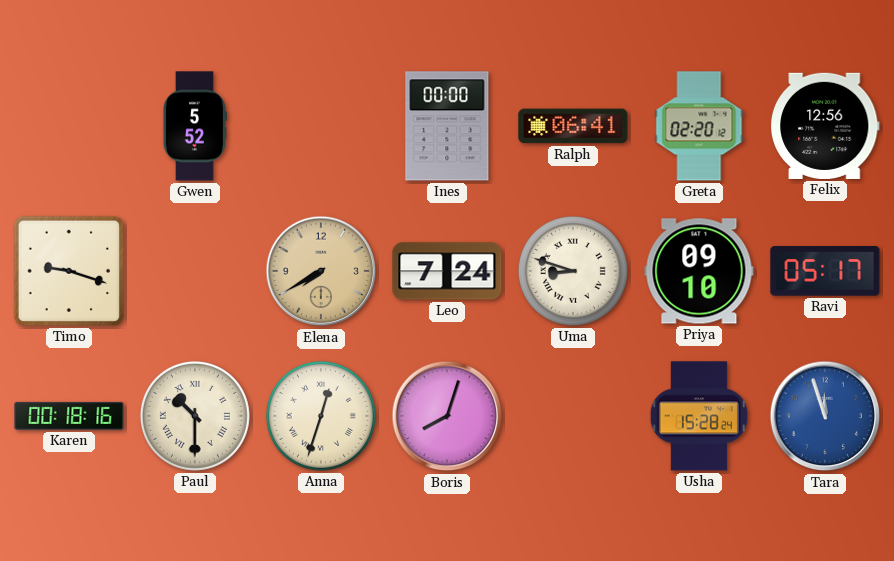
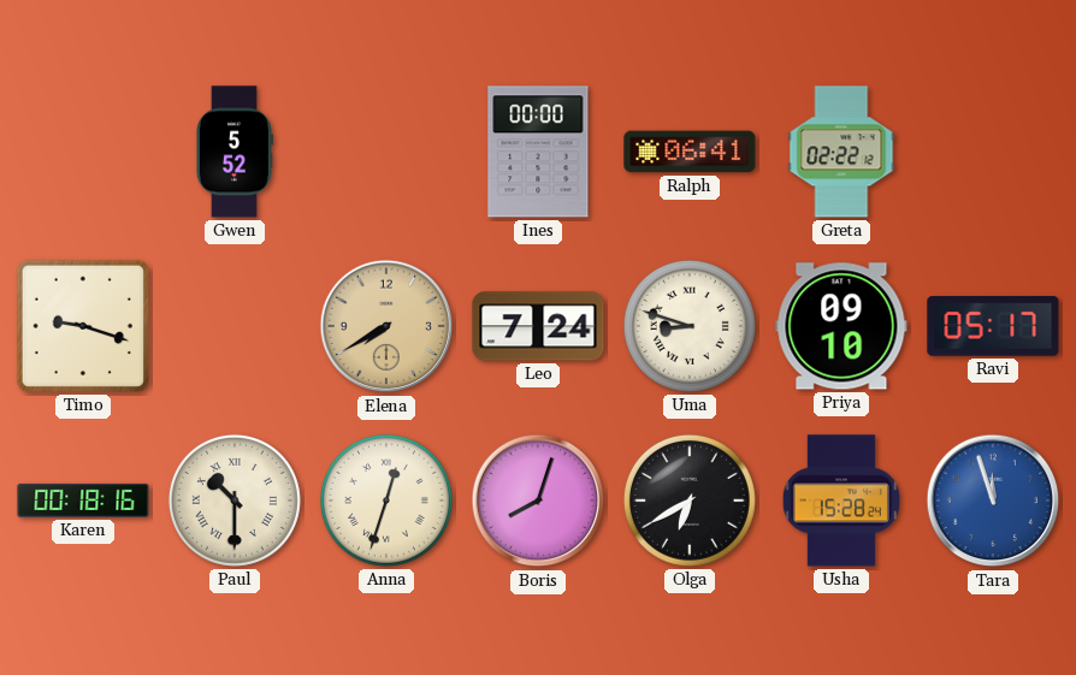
Greta: 02:20 -> 02:22 (841, 152)
Felix: 12:56 -> none (825, 126)
Olga: none -> 6:40 (690, 501)
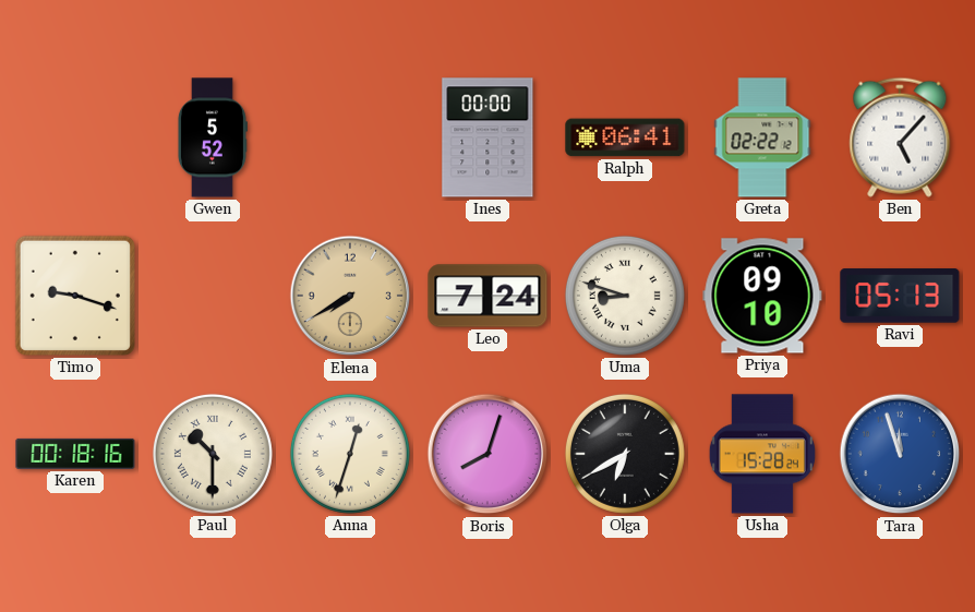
Ben: none -> 5:07 (900, 137)
Ravi: 05:17 -> 05:13 (900, 296)
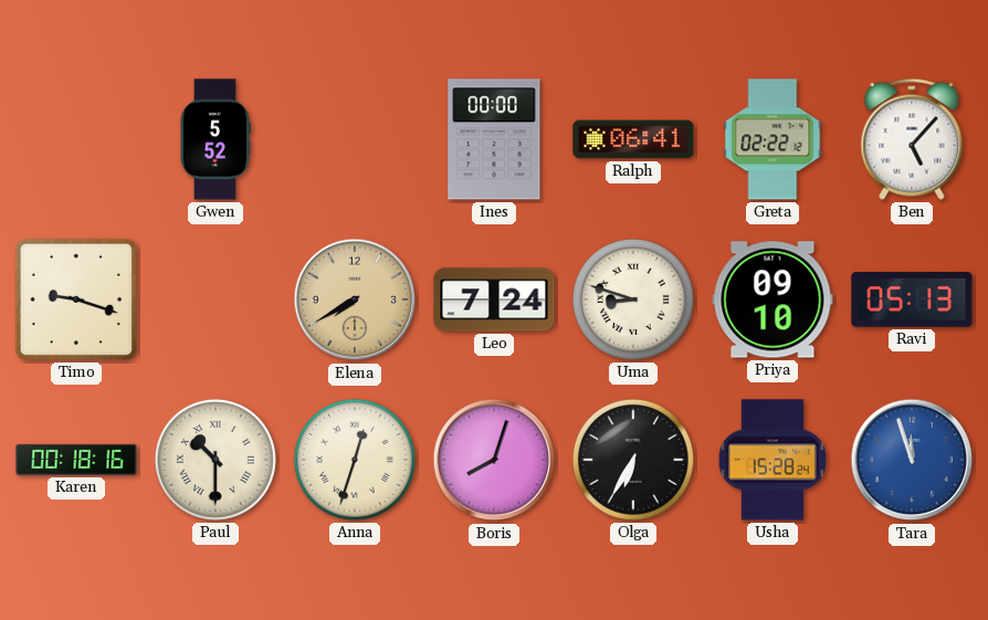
Olga: 6:40 -> 6:35 (633, 460)
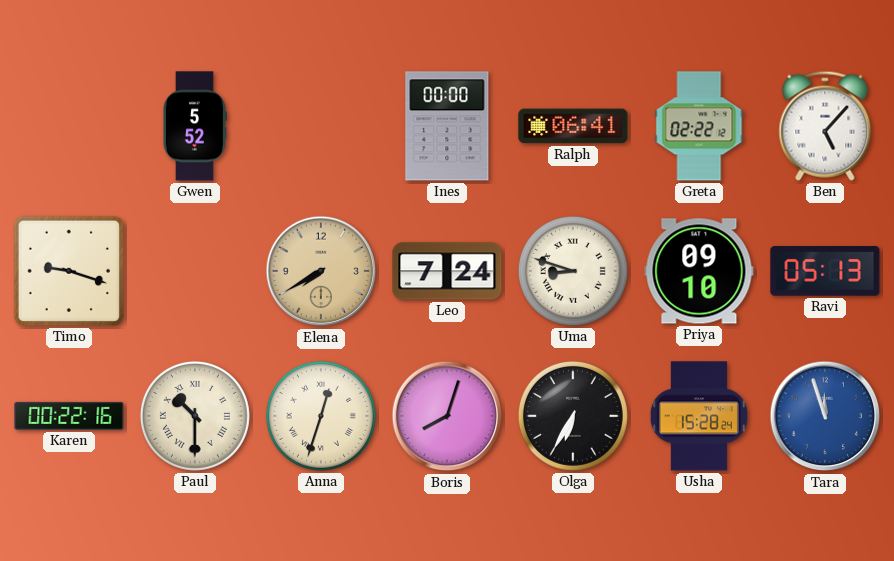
Karen: 00:18 -> 00:22 (69, 416)
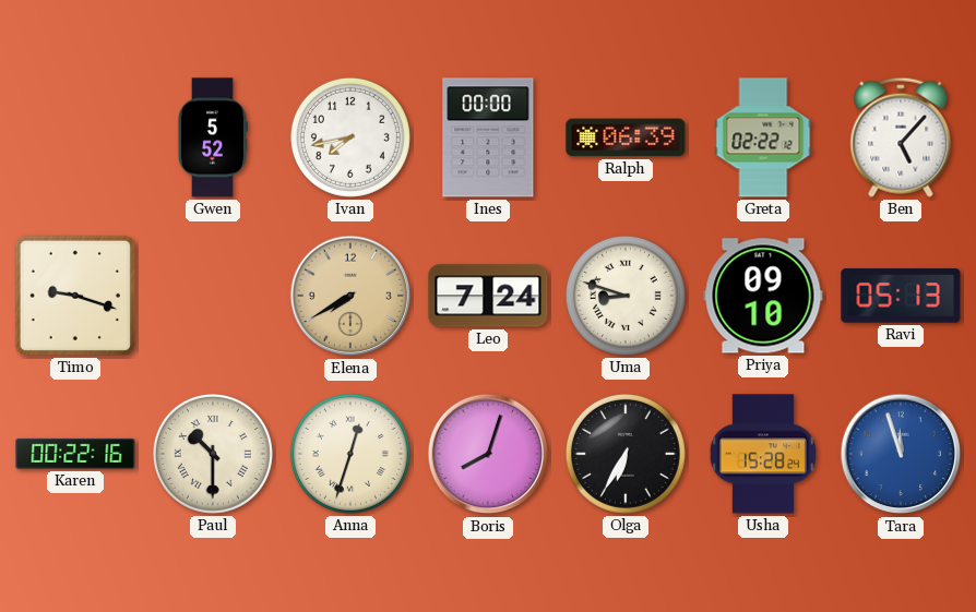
Ivan: none -> 7:43 (350, 137)
Ralph: 06:41 -> 06:39 (626, 137)
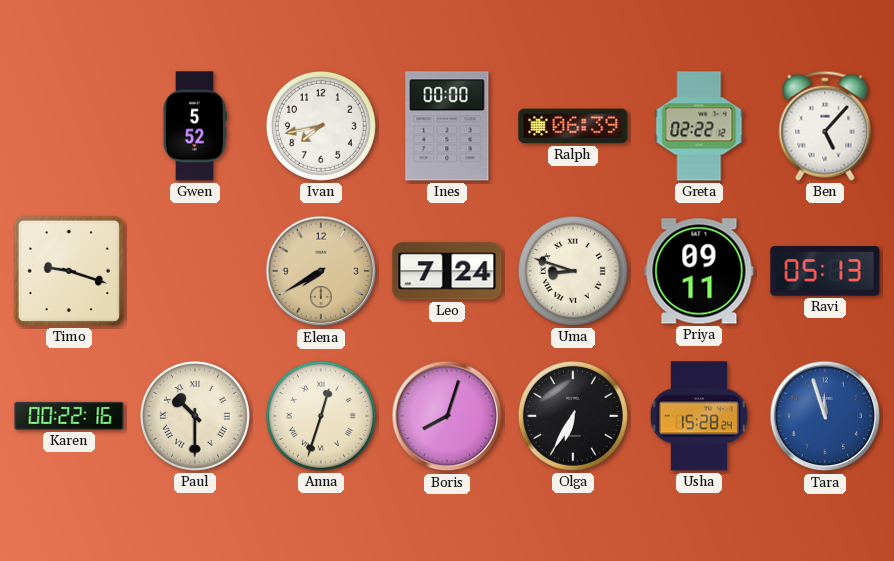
Priya: 09:10 -> 09:11 (699, 271)
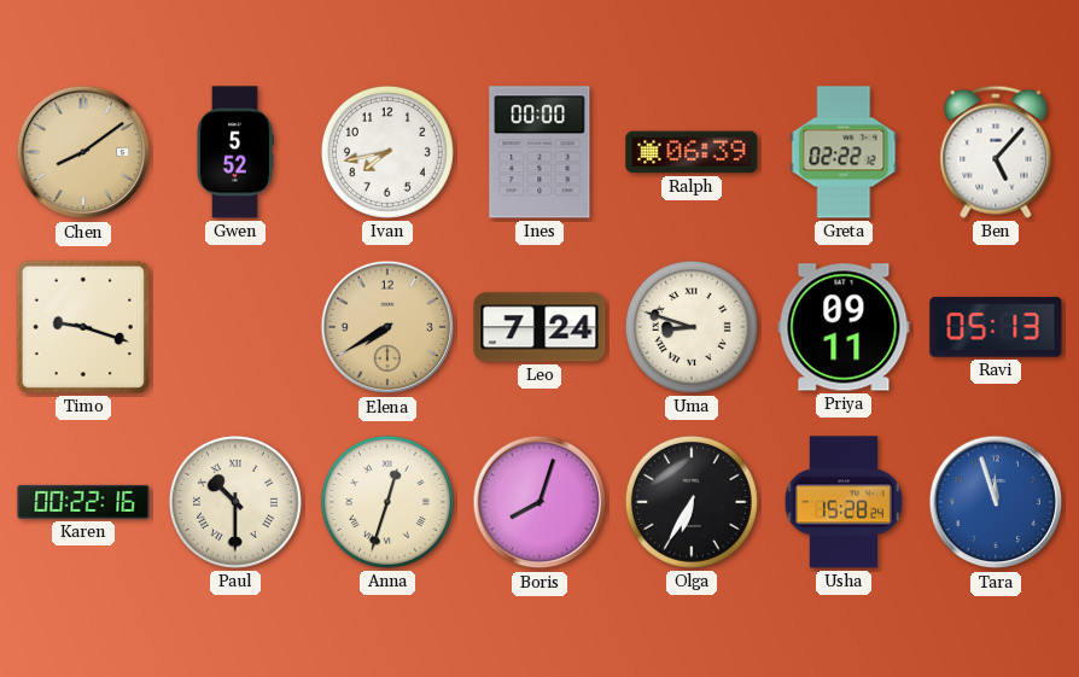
Chen: none -> 8:09 (83, 152)
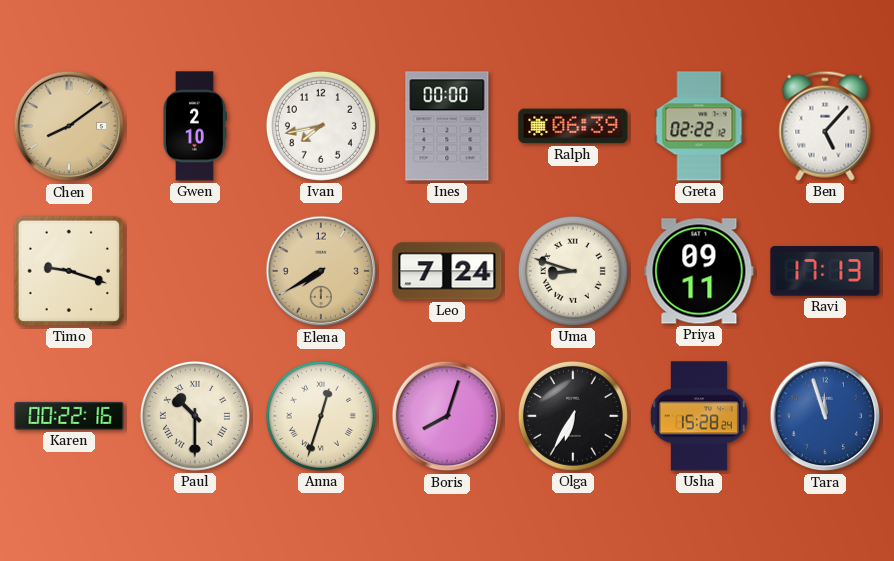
Gwen: 5:52 -> 2:10 (194, 126)
Ravi: 05:13 -> 17:13 (825, 271)
